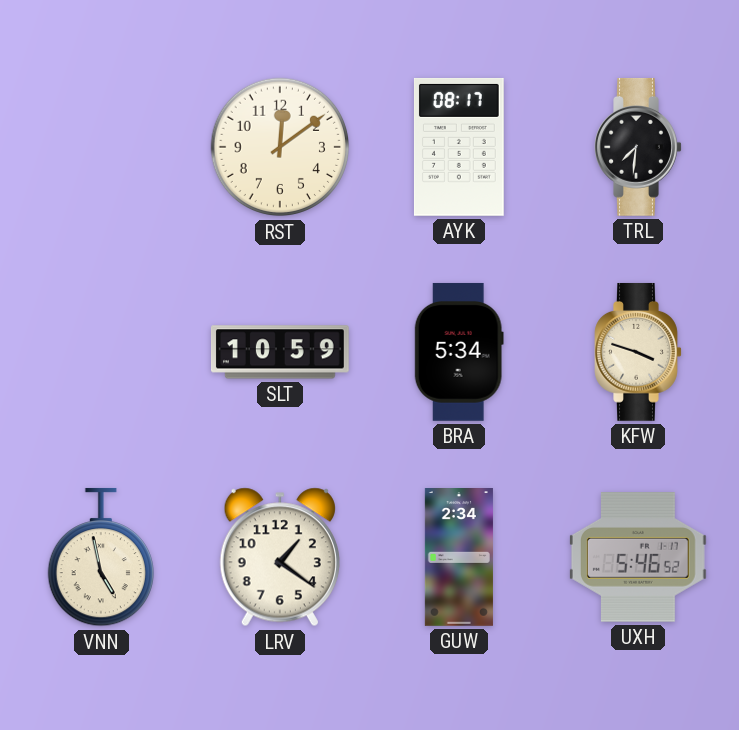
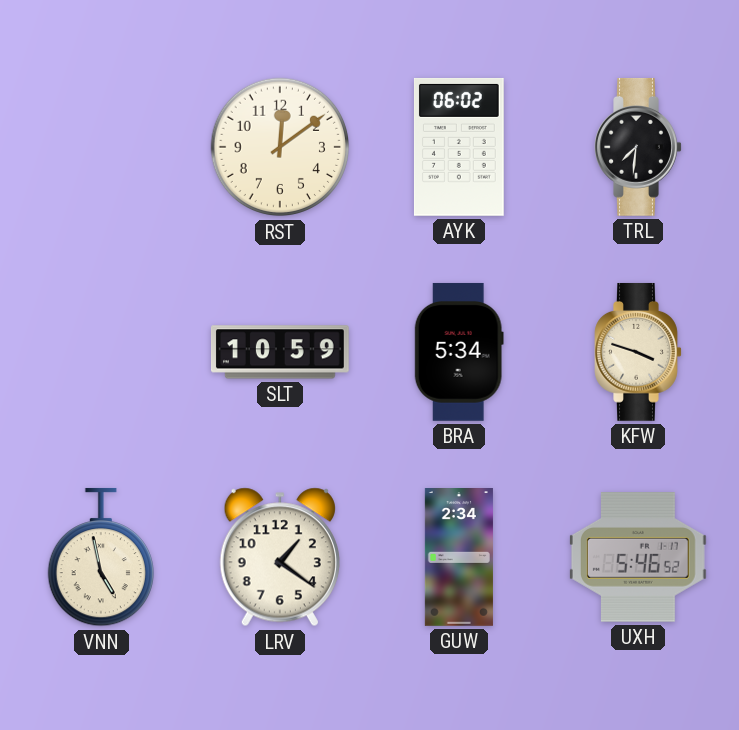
AYK: 08:17 -> 06:02 (459, 147)
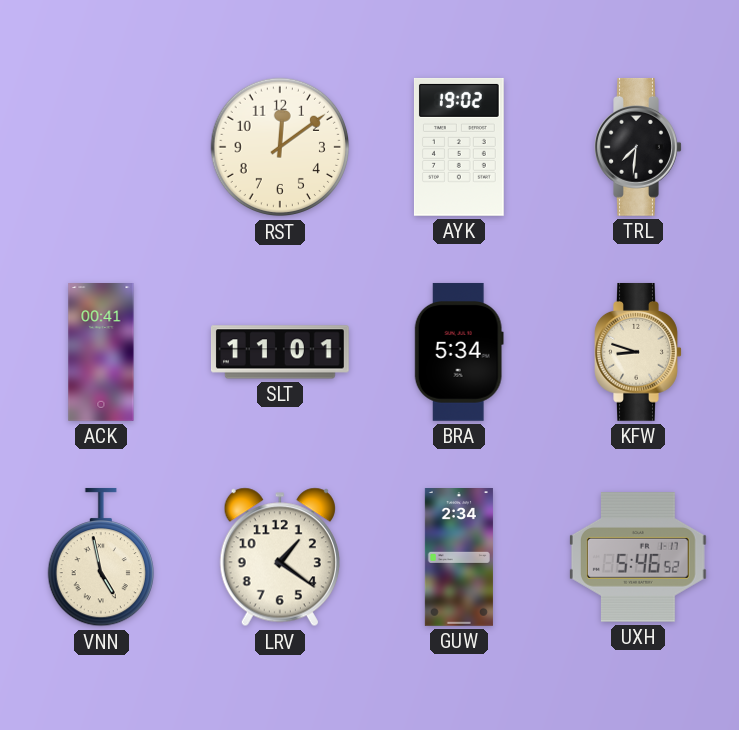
AYK: 06:02 -> 19:02 (459, 147)
ACK: none -> 00:41 (101, 353)
SLT: 10:59 -> 11:01 (281, 352)
KFW: 3:48 -> 8:48 (638, 352)
